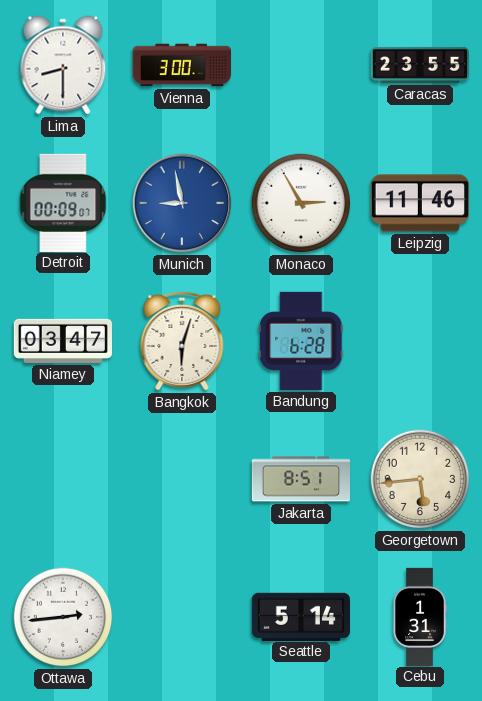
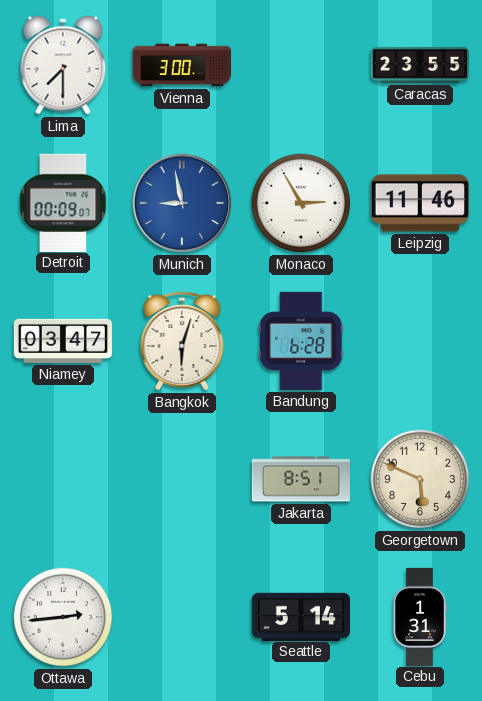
Lima: 8:30 -> 7:30 (63, 65)
Georgetown: 5:44 -> 5:49 (420, 479)
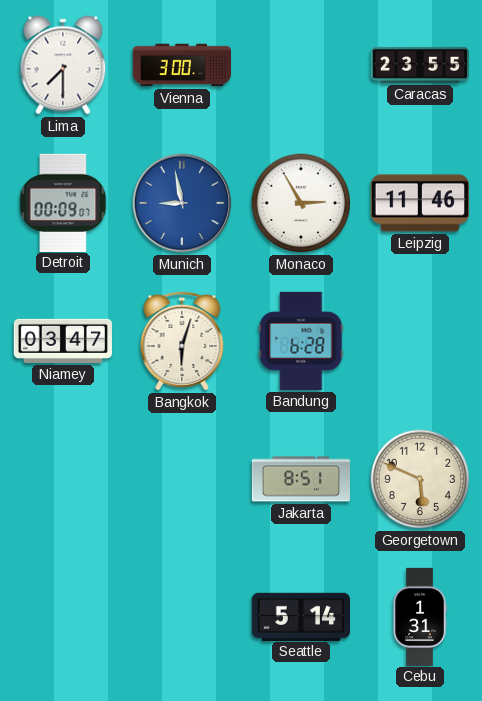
Ottawa: 2:44 -> none (63, 617)
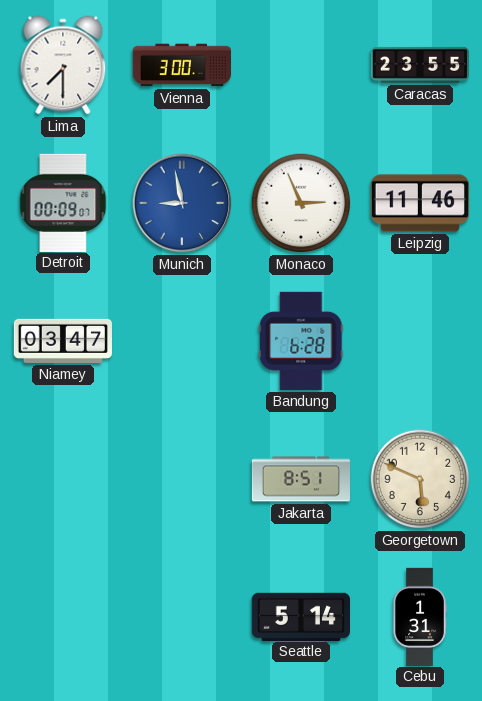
Monaco: 2:55 -> 2:56 (301, 203)
Bangkok: 6:03 -> none (182, 341)
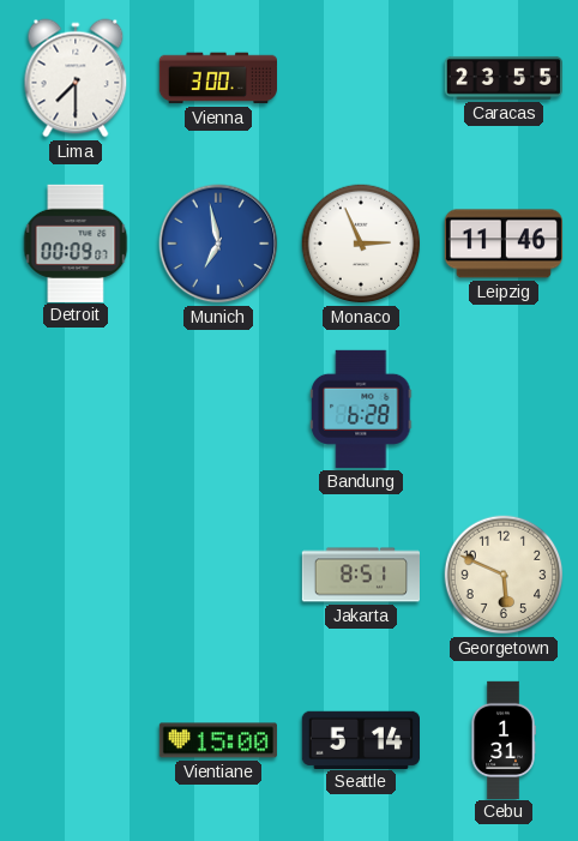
Munich: 8:58 -> 6:58 (218, 244)
Niamey: 03:47 -> none (62, 341)
Vientiane: none -> 15:00 (218, 740)
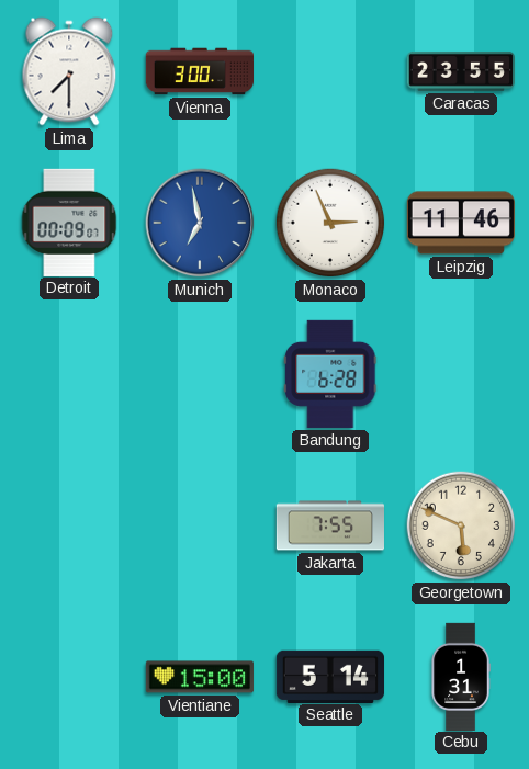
Jakarta: 8:51 -> 7:55 (329, 525)
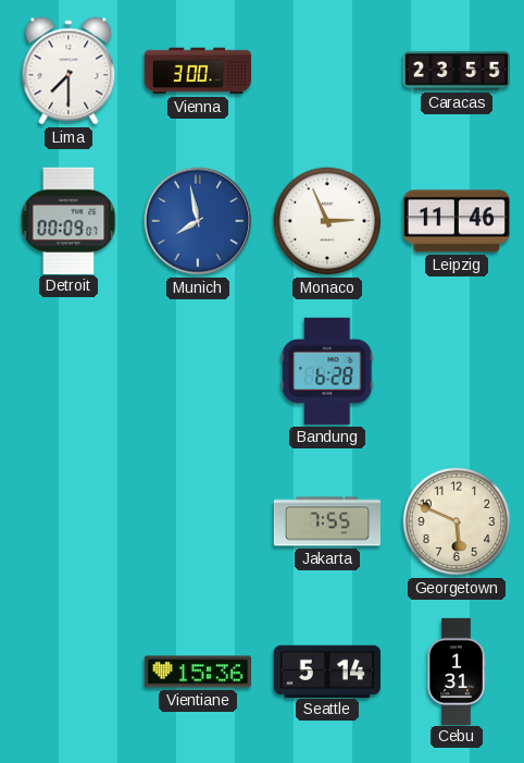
Munich: 6:58 -> 7:58 (198, 221)
Vientiane: 15:00 -> 15:36 (198, 672)
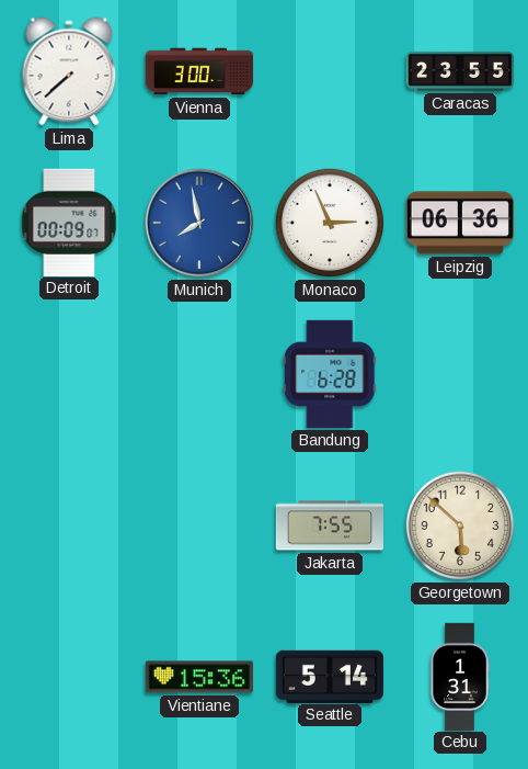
Lima: 7:30 -> 7:38 (69, 71)
Leipzig: 11:46 -> 06:36 (460, 223)
Georgetown: 5:49 -> 5:52 (460, 525)
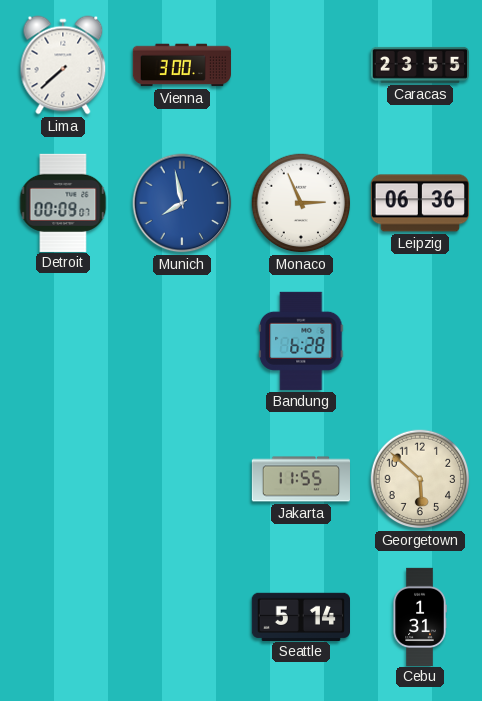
Jakarta: 7:55 -> 11:55 (300, 479)
Vientiane: 15:36 -> none (199, 677)
